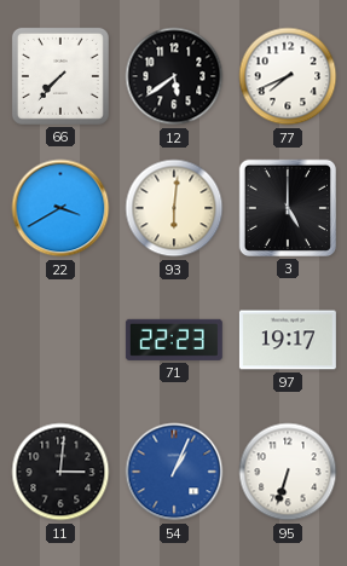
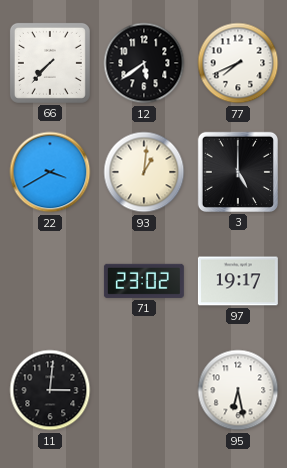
93: 6:01 -> 1:01 (144, 172)
71: 22:23 -> 23:02 (144, 281)
54: 1:04 -> none (174, 472)
95: 6:33 -> 6:28 (238, 390)
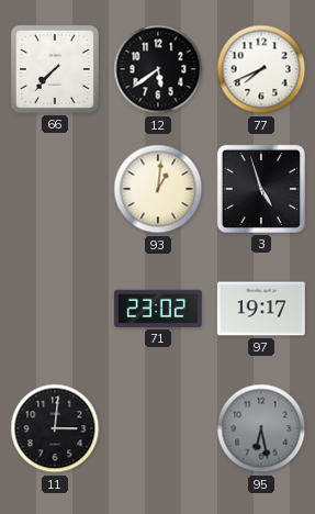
22: 3:40 -> none (50, 172)
3: 5:00 -> 4:57 (261, 189)
95 dial: white -> grey (261, 428)
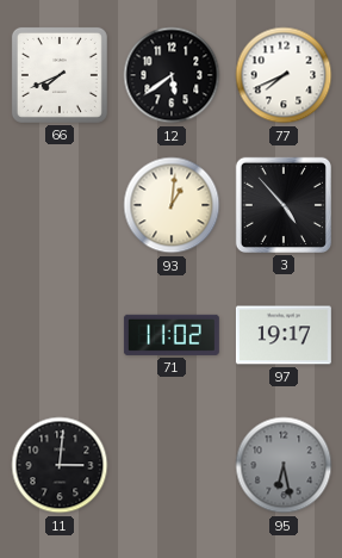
66: 7:37 -> 7:41 (60, 75)
3: 4:57 -> 4:53 (284, 205)
71: 23:02 -> 11:02 (172, 335)
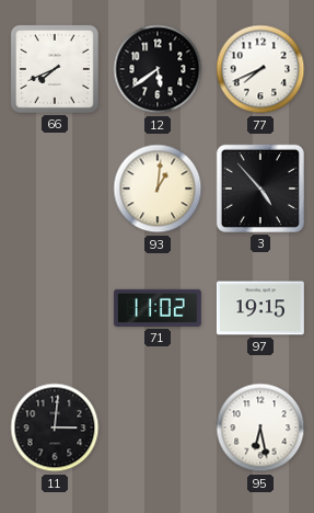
97: 19:17 -> 19:15 (260, 308)
95 dial: grey -> white (260, 428)
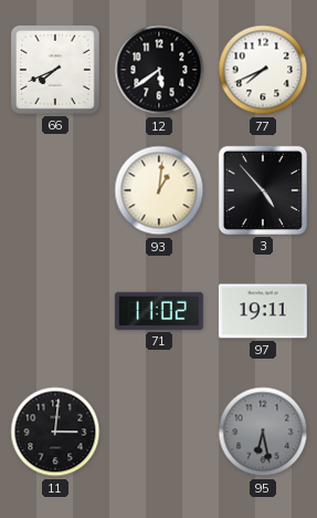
97: 19:15 -> 19:11 (263, 311)
95 dial: white -> grey (263, 432)
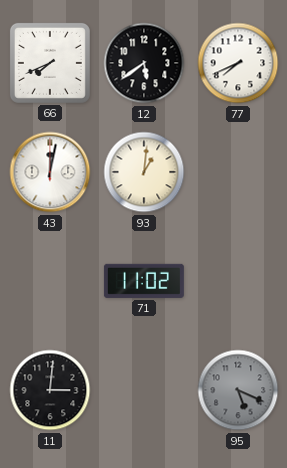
43: none -> 12:02 (50, 172)
3: 4:53 -> none (263, 190)
97: 19:11 -> none (263, 311)
95: 6:28 -> 5:19 (238, 390)
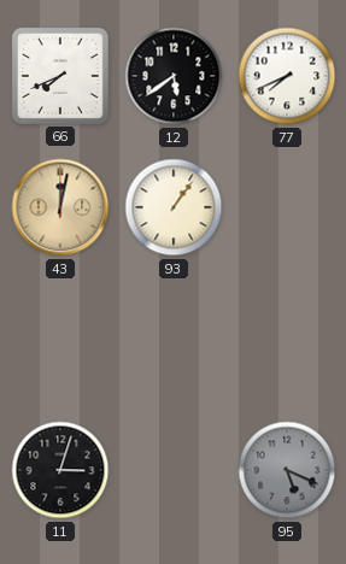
43 dial: white -> champagne (60, 207)
93: 1:01 -> 1:06 (174, 207)
71: 11:02 -> none (144, 281)
11: 3:01 -> 3:03 (60, 470)
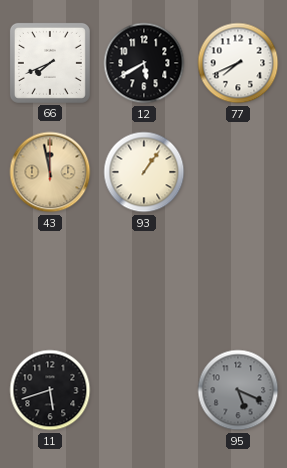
12: 5:39 -> 5:40 (144, 63)
43: 12:02 -> 11:58 (50, 172)
11: 3:03 -> 5:42 (50, 390)
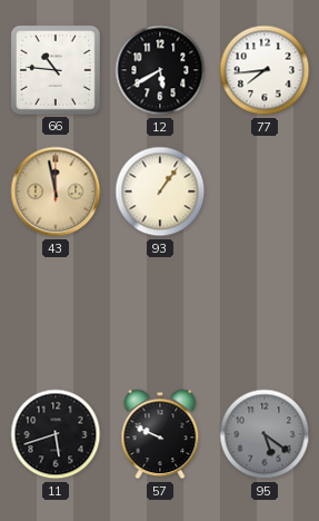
66: 7:41 -> 10:46 (56, 70)
77: 7:41 -> 7:44 (265, 70)
57: none -> 9:49 (160, 434)
95: 5:19 -> 5:21 (265, 434)
